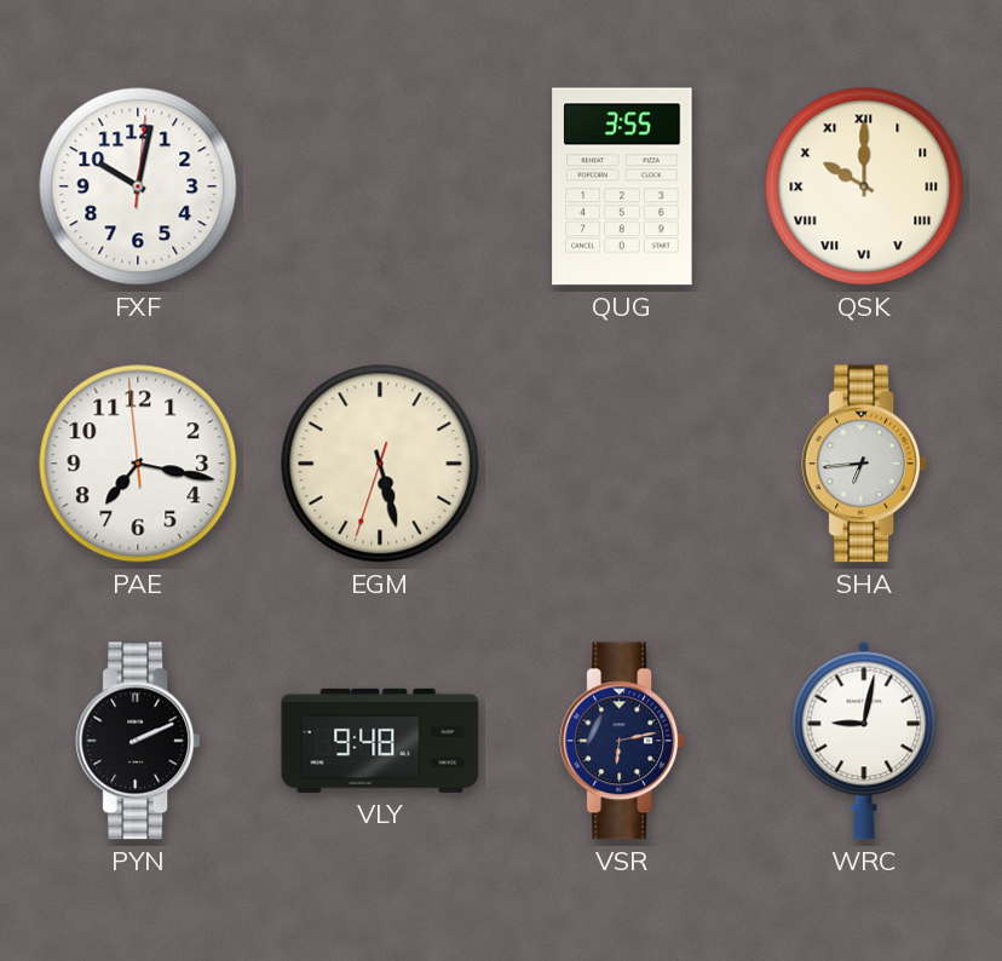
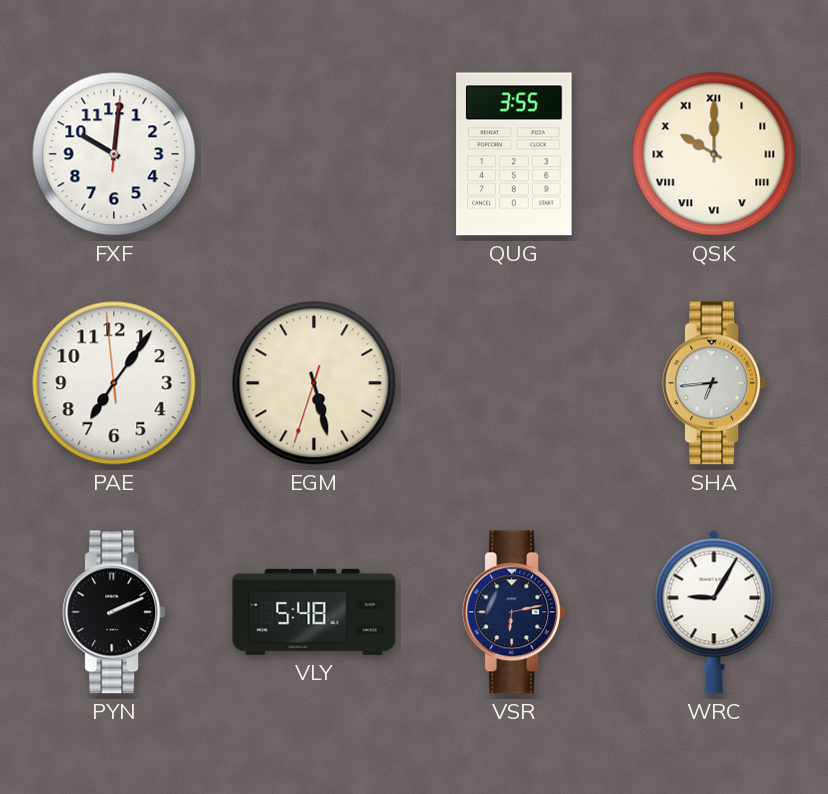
FXF: 10:02 -> 10:01 (114, 154)
PAE: 7:16 -> 7:05 (114, 383)
VLY: 9:48 -> 5:48 (314, 612)
WRC: 9:02 -> 9:05 (714, 612)
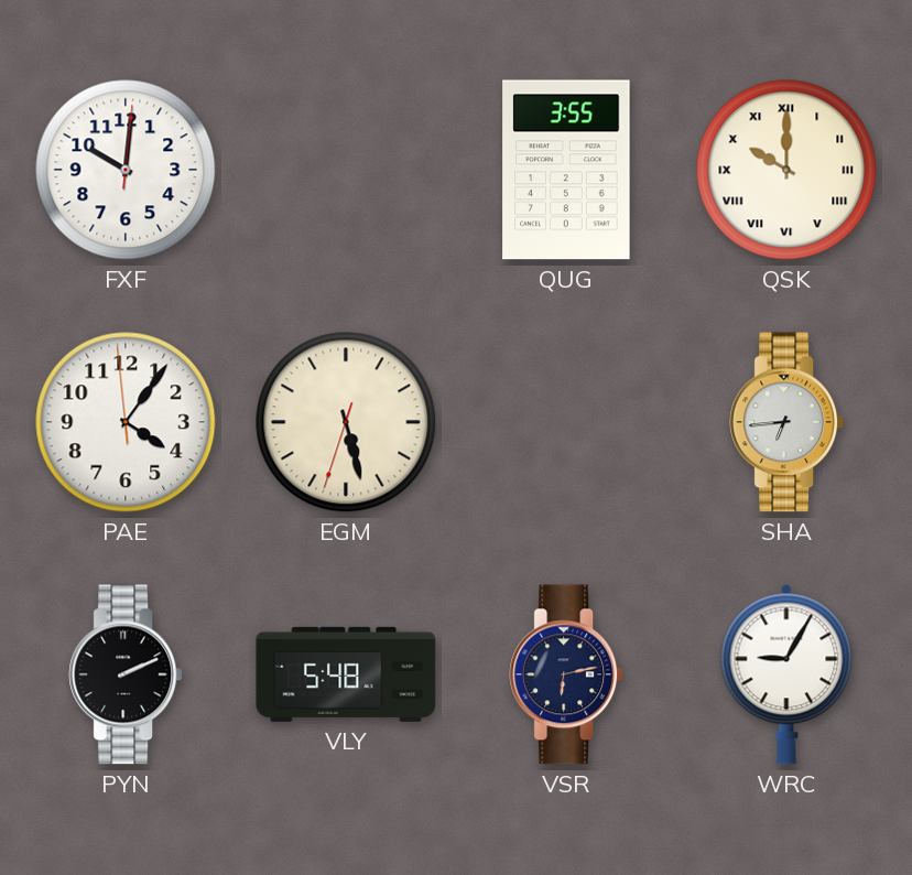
PAE: 7:05 -> 4:05 (126, 422)
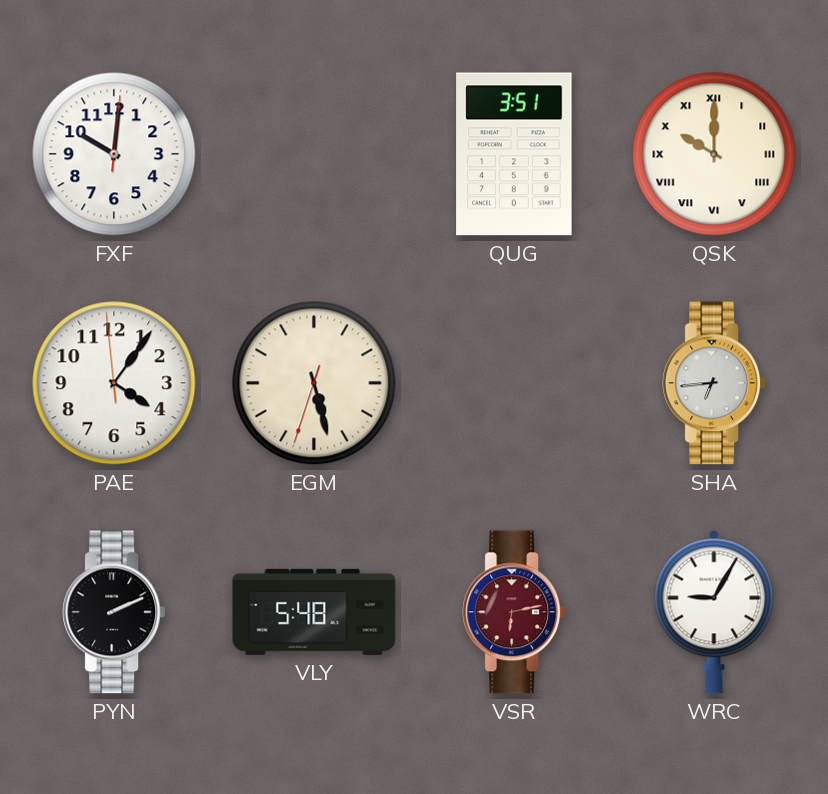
QUG: 3:55 -> 3:51 (514, 154)
VSR dial: navy -> burgundy (514, 612)
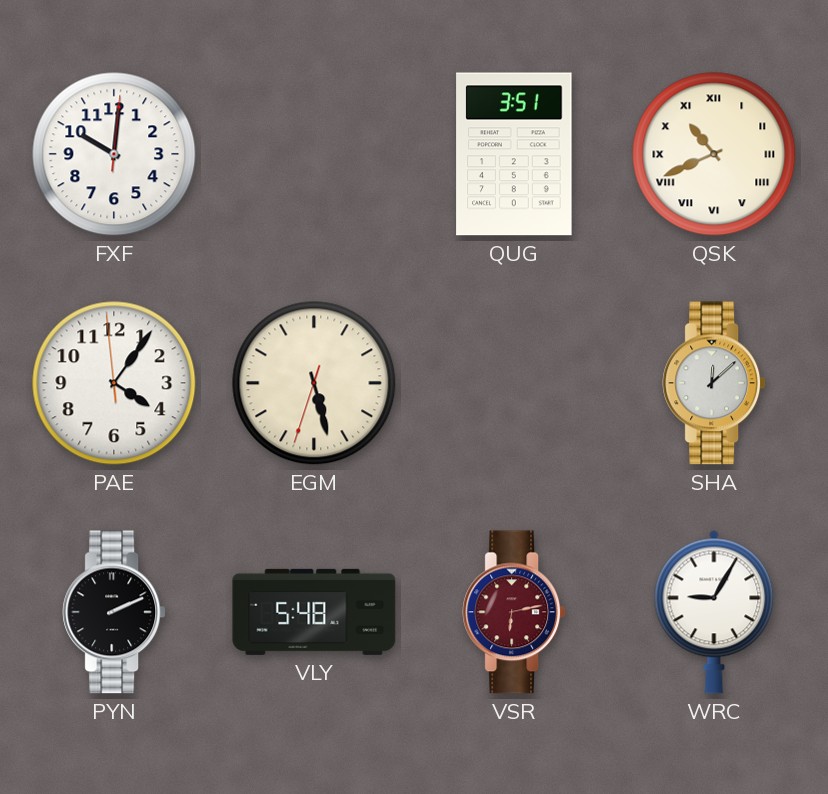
QSK: 10:00 -> 10:41 (714, 154)
SHA: 6:44 -> 12:08 (714, 383)
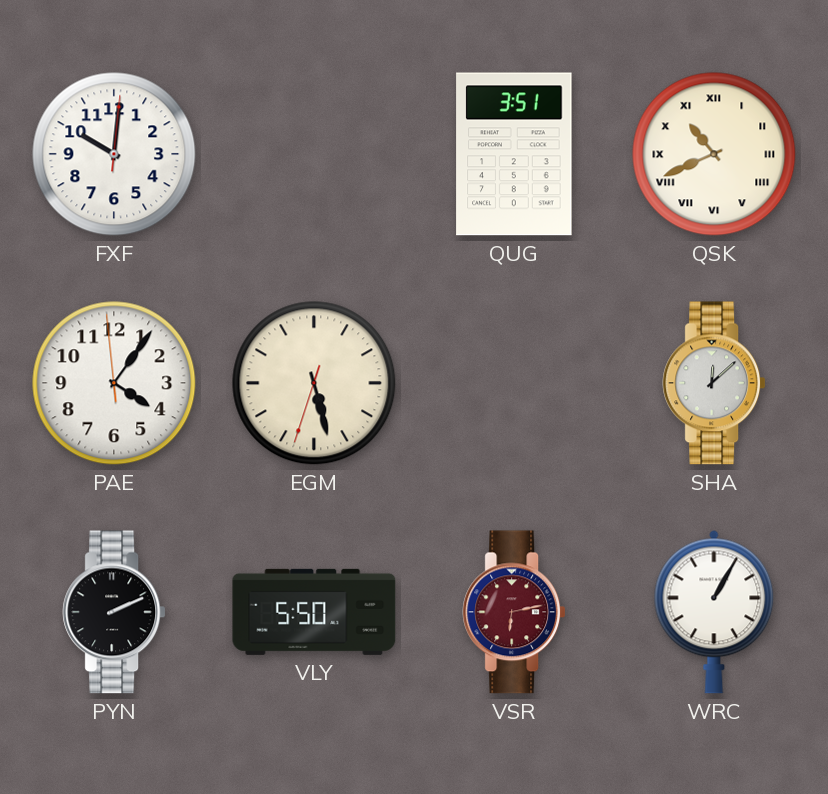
VLY: 5:48 -> 5:50 (314, 612)
WRC: 9:05 -> 1:05 (714, 612)
